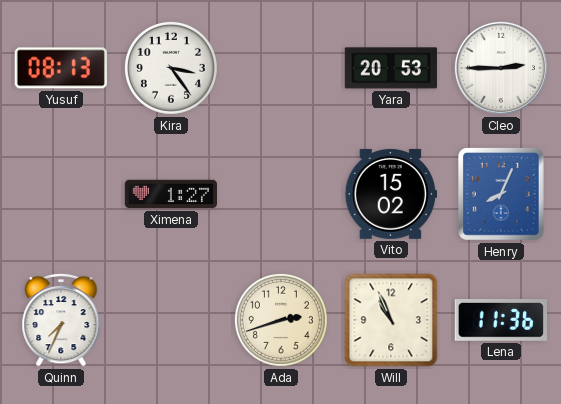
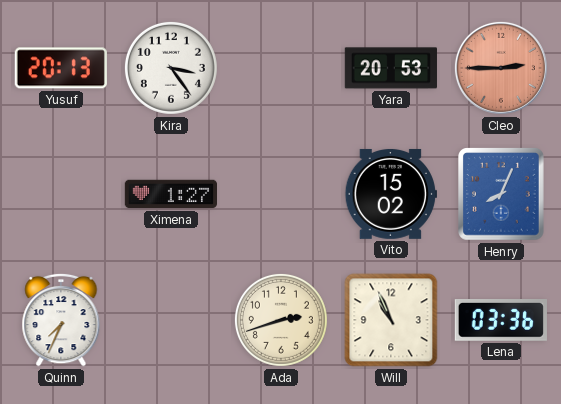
Yusuf: 08:13 -> 20:13 (61, 68)
Cleo dial: white -> salmon (501, 68)
Lena: 11:36 -> 03:36 (501, 321)
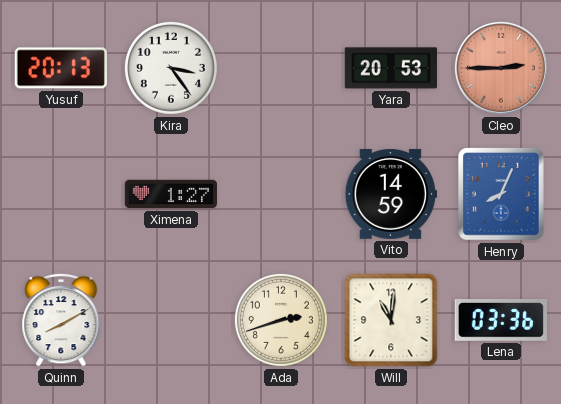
Vito: 15:02 -> 14:59 (390, 194)
Quinn: 7:34 -> 8:10 (61, 320)
Will: 10:56 -> 11:01 (391, 320)
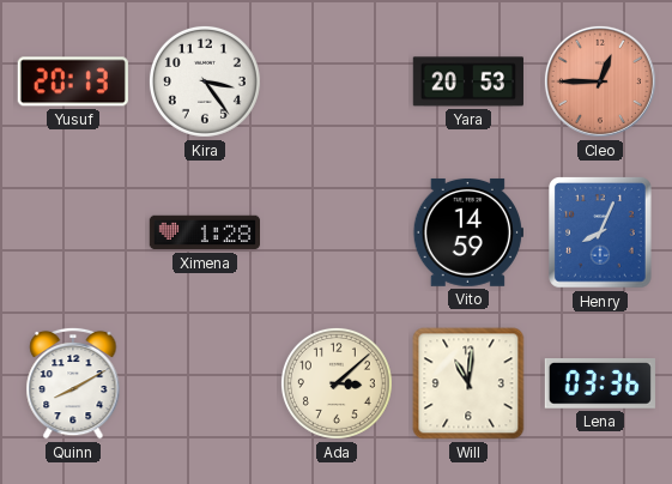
Cleo: 2:45 -> 12:45 (600, 81)
Ximena: 1:27 -> 1:28 (204, 232)
Ada: 2:42 -> 3:08 (337, 383)
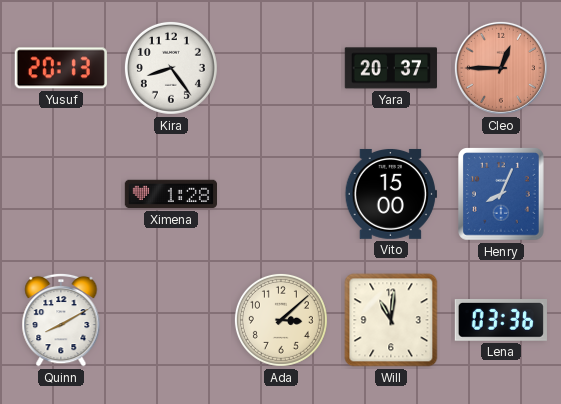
Kira: 3:24 -> 8:24 (171, 68)
Yara: 20:53 -> 20:37 (391, 68)
Vito: 14:59 -> 15:00 (390, 194)
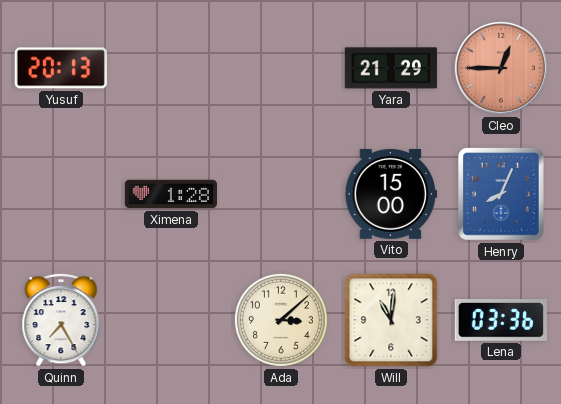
Kira: 8:24 -> none (171, 68)
Yara: 20:37 -> 21:29 (391, 68)
Quinn: 8:10 -> 7:25 (61, 320)
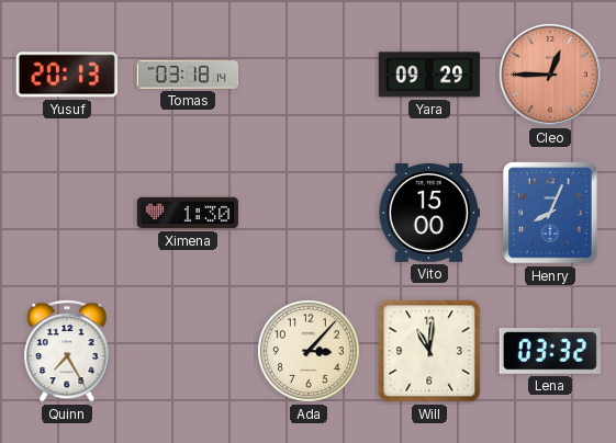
Tomas: none -> 03:18 (187, 75)
Yara: 21:29 -> 09:29 (429, 75)
Ximena: 1:28 -> 1:30 (187, 213)
Ada: 3:08 -> 3:07 (309, 351)
Lena: 03:36 -> 03:32 (550, 352)
